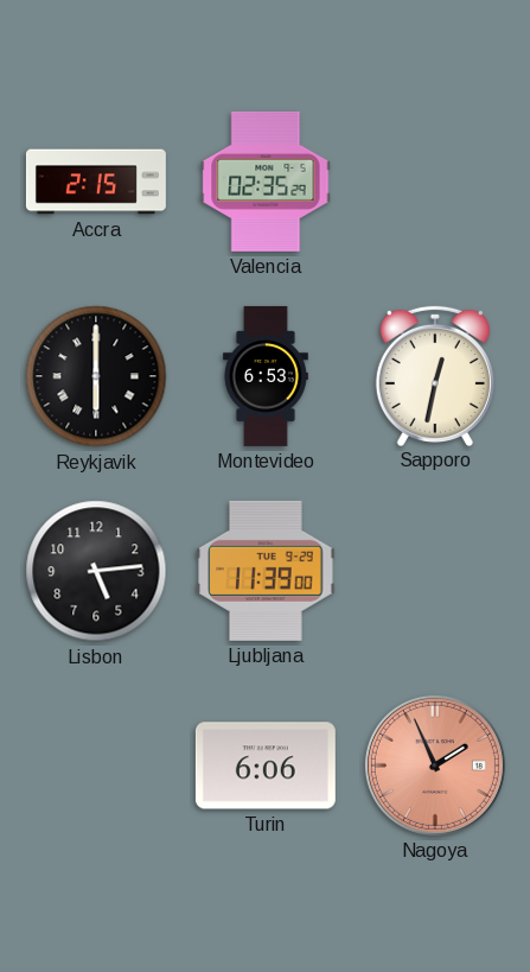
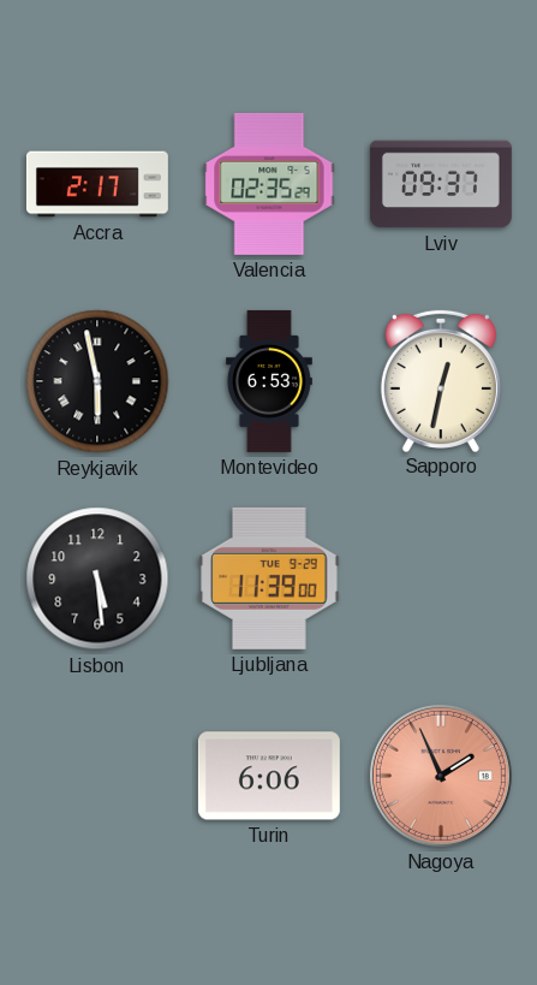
Accra: 2:15 -> 2:17 (97, 184)
Lviv: none -> 09:37 (441, 184)
Reykjavik: 6:00 -> 5:58 (97, 381)
Lisbon: 5:14 -> 5:29 (97, 578)
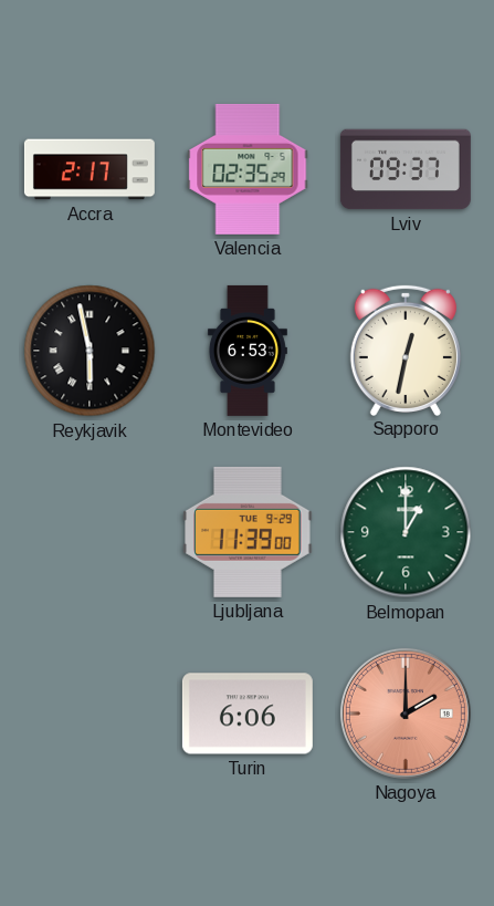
Lisbon: 5:29 -> none (97, 578)
Belmopan: none -> 1:00 (406, 532)
Nagoya: 1:56 -> 2:00 (406, 714)
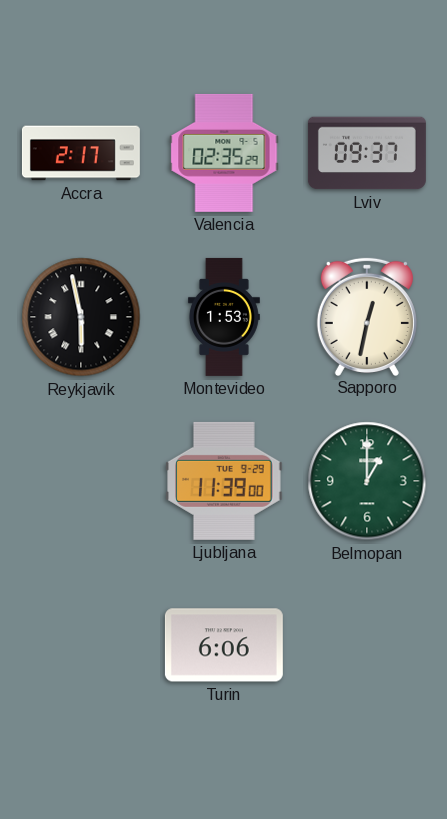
Montevideo: 6:53 -> 1:53 (224, 317)
Nagoya: 2:00 -> none (406, 714)
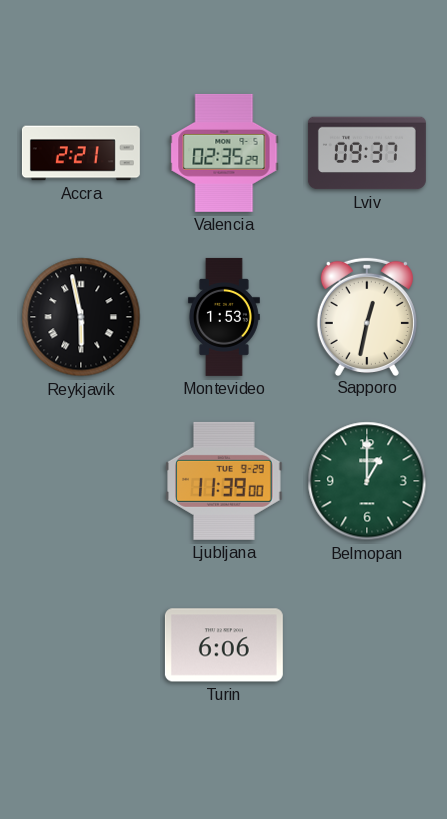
Accra: 2:17 -> 2:21 (81, 153)
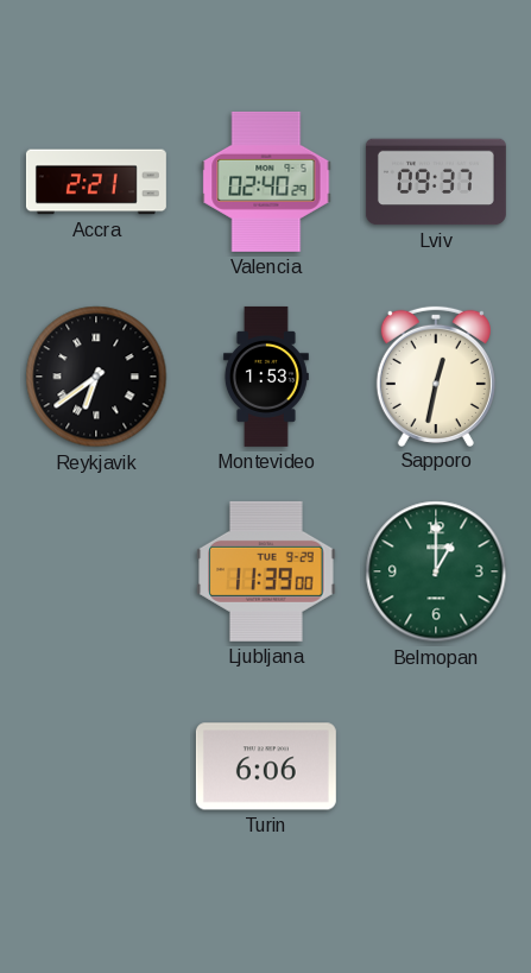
Valencia: 02:35 -> 02:40 (266, 182)
Reykjavik: 5:58 -> 6:39 (96, 377)
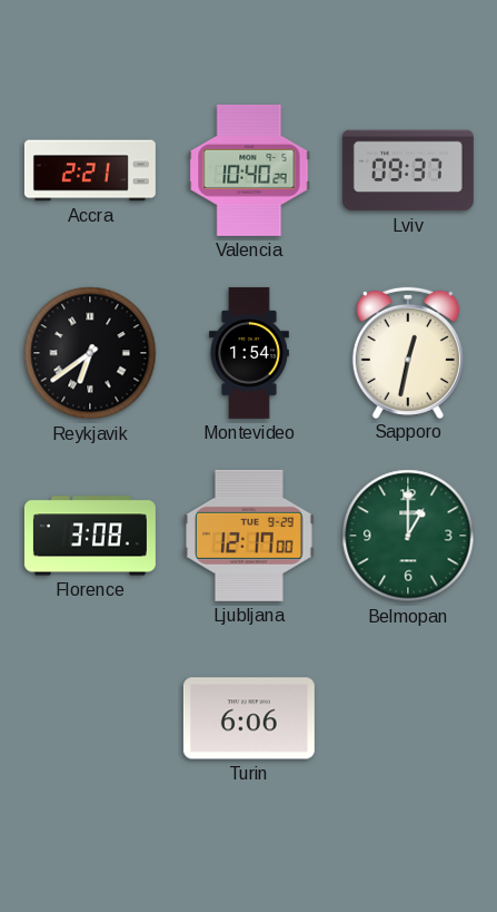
Valencia: 02:40 -> 10:40 (249, 170)
Montevideo: 1:53 -> 1:54 (249, 353)
Florence: none -> 3:08 (90, 536)
Ljubljana: 11:39 -> 12:17 (249, 536)
